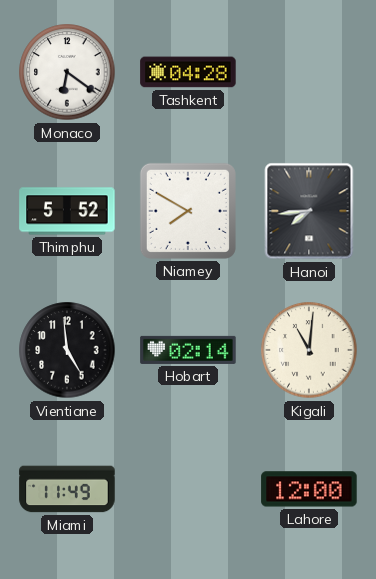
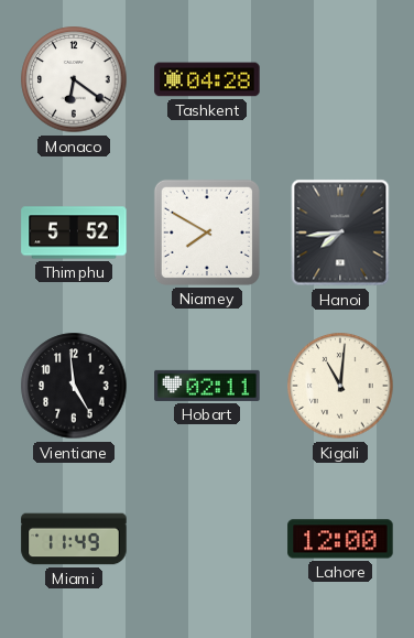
Hobart: 02:14 -> 02:11 (207, 386)
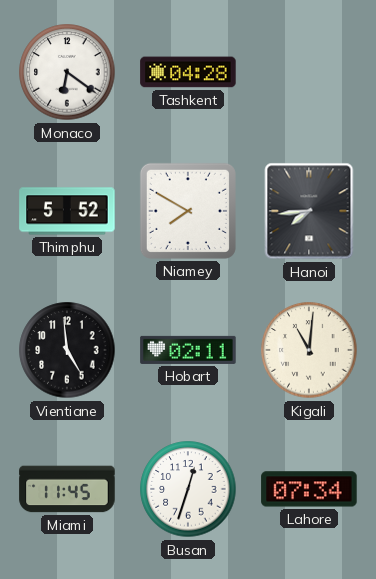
Miami: 11:49 -> 11:45 (67, 489)
Busan: none -> 12:33 (188, 489)
Lahore: 12:00 -> 07:34 (309, 489)
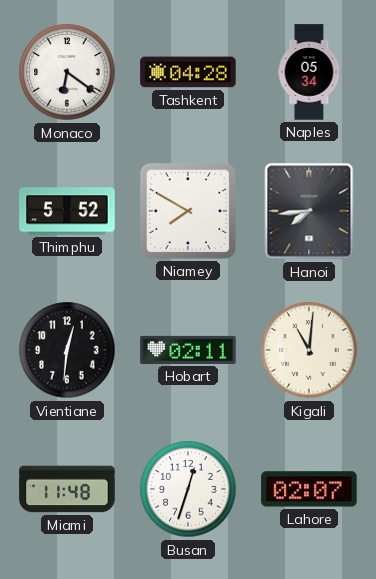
Naples: none -> 05:34 (309, 72)
Vientiane: 4:59 -> 12:31 (67, 350)
Miami: 11:45 -> 11:48 (67, 489)
Lahore: 07:34 -> 02:07 (309, 489)
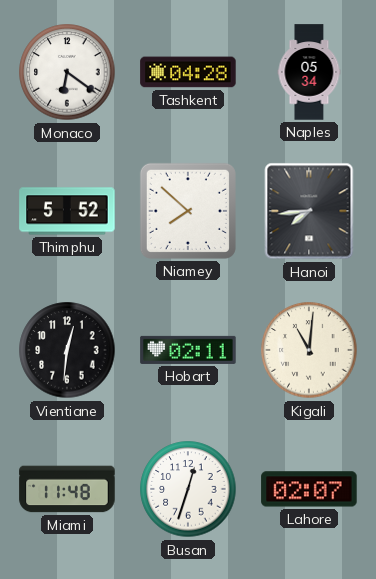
Niamey: 7:50 -> 7:52 (188, 211)
